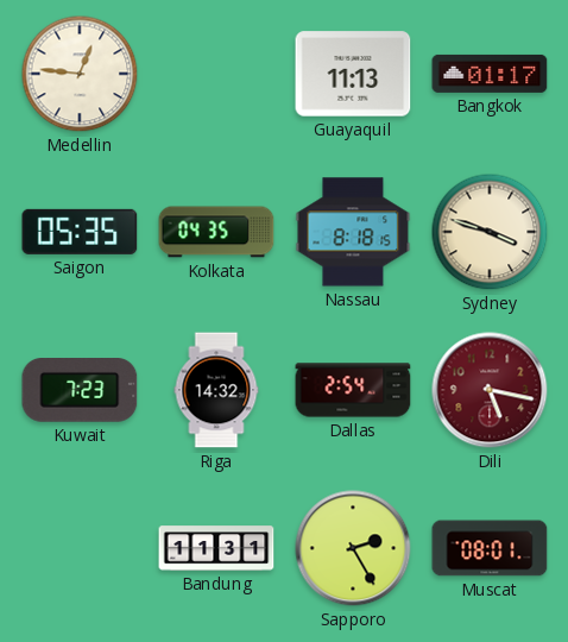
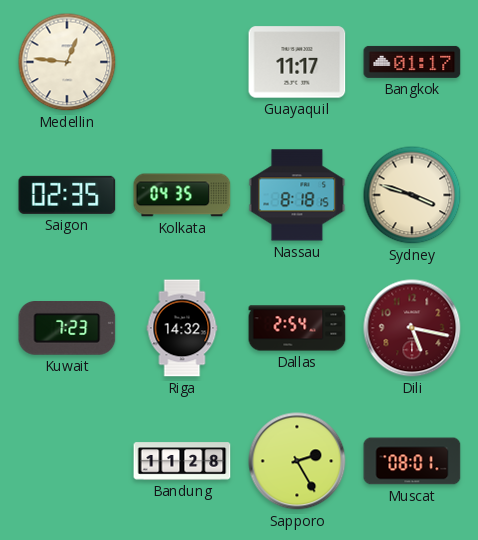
Guayaquil: 11:13 -> 11:17 (297, 62)
Saigon: 05:35 -> 02:35 (67, 195)
Bandung: 11:31 -> 11:28 (182, 461)
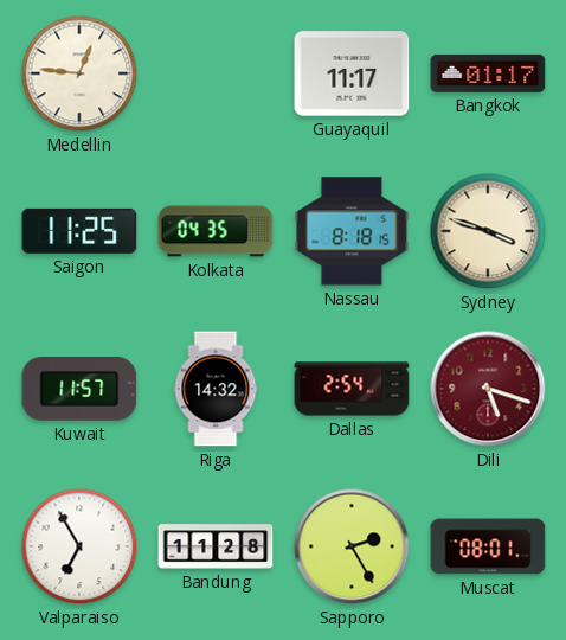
Saigon: 02:35 -> 11:25 (79, 231)
Kuwait: 7:23 -> 11:57 (79, 390)
Dili: 5:17 -> 5:18 (488, 389)
Valparaiso: none -> 6:55 (79, 546)
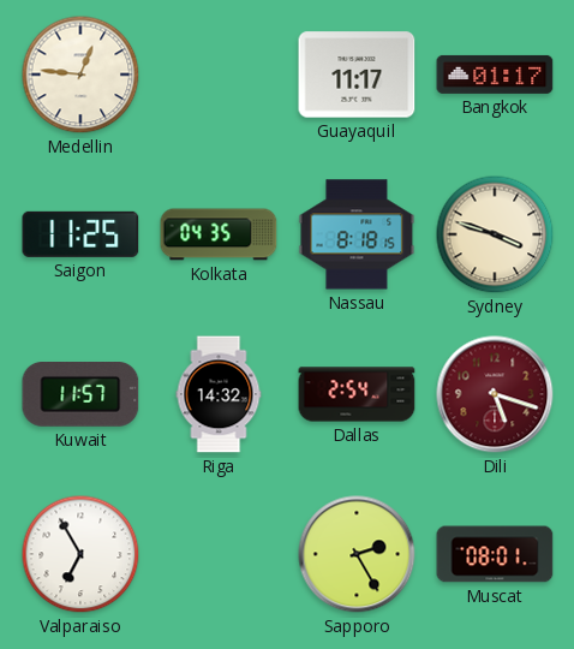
Bandung: 11:28 -> none (216, 546)
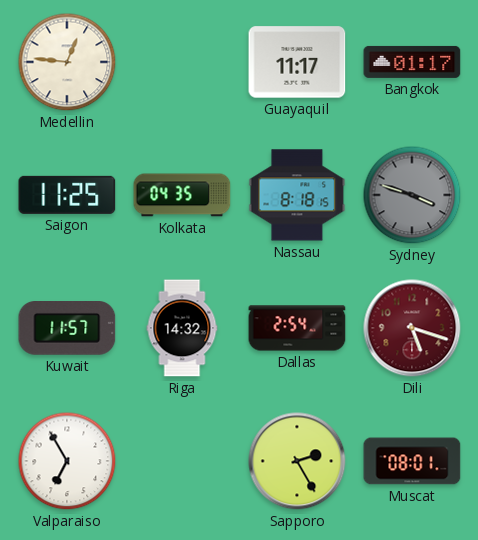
Sydney dial: cream -> grey (412, 195)
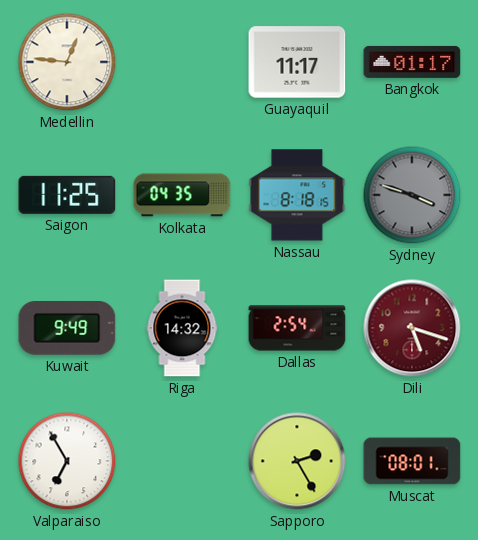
Kuwait: 11:57 -> 9:49 (67, 329)
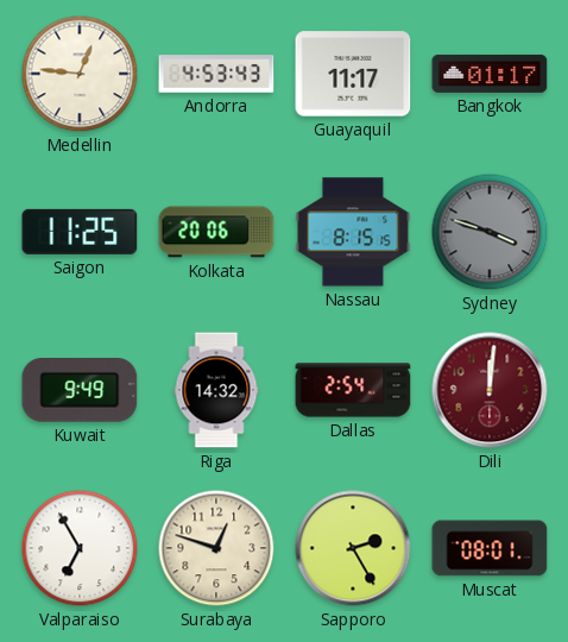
Andorra: none -> 4:53 (216, 74)
Kolkata: 04:35 -> 20:06 (216, 232)
Nassau: 8:18 -> 8:15 (353, 232)
Dili: 5:18 -> 12:01 (490, 390)
Surabaya: none -> 12:48 (216, 548)
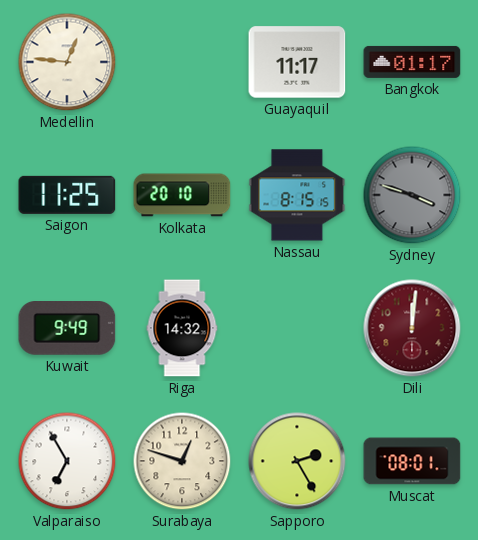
Andorra: 4:53 -> none (216, 74)
Kolkata: 20:06 -> 20:10 (182, 195)
Dallas: 2:54 -> none (353, 390)
